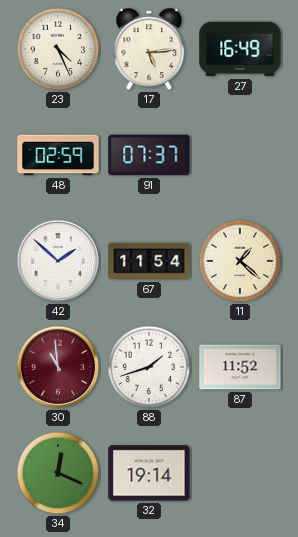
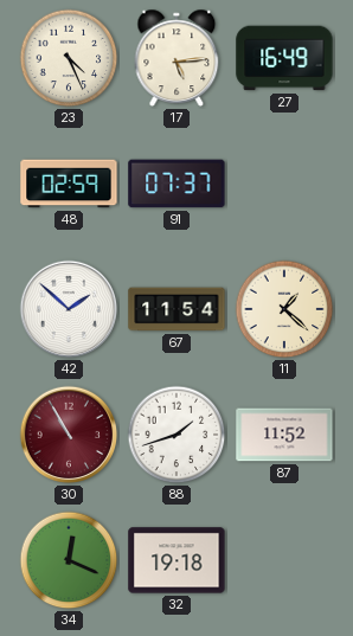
30: 10:59 -> 10:55 (69, 435)
32: 19:14 -> 19:18 (176, 560)
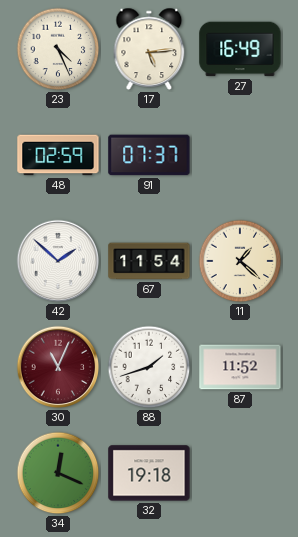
30: 10:55 -> 11:04 (58, 367)
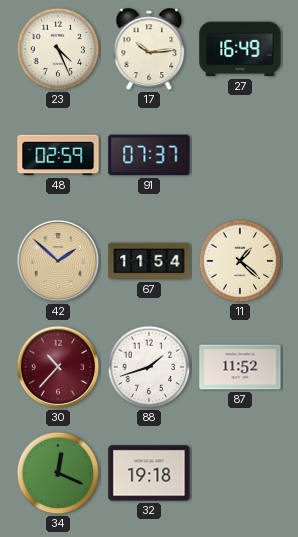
17: 5:14 -> 10:14 (149, 49)
42 dial: white -> champagne (58, 261)
30: 11:04 -> 10:37 (58, 367)
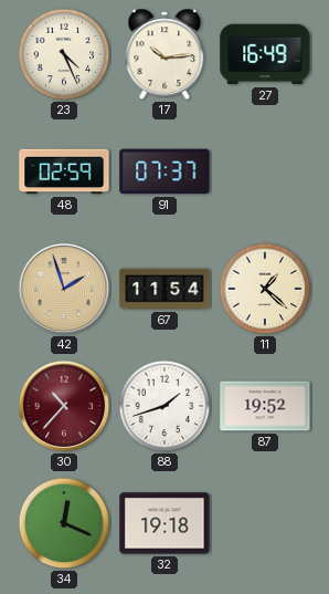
42: 1:52 -> 1:57 (64, 289)
87: 11:52 -> 19:52 (265, 406)
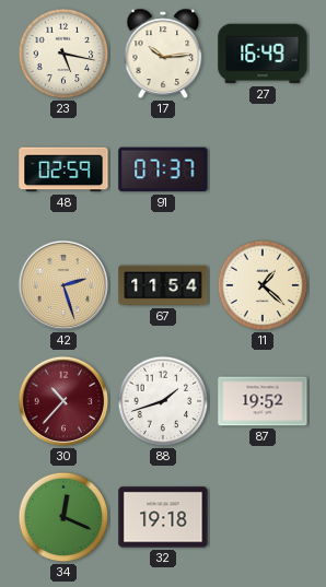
23: 4:26 -> 5:17 (63, 54)
42: 1:57 -> 2:27 (63, 285)
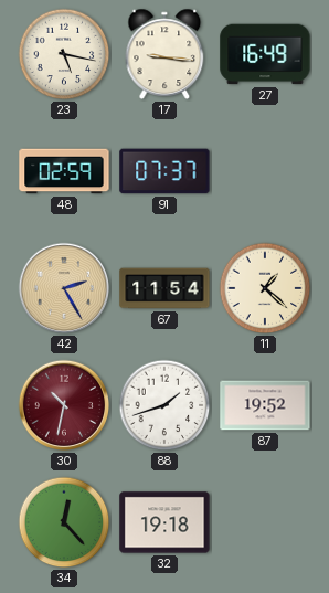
17: 10:14 -> 9:16 (164, 54)
42: 2:27 -> 2:25 (64, 288)
30: 10:37 -> 10:32 (64, 405)
34: 12:19 -> 12:23 (64, 522)
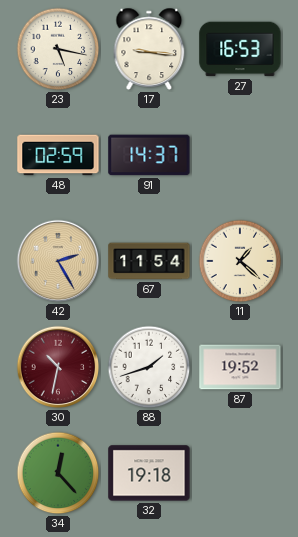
27: 16:49 -> 16:53 (240, 49)
91: 07:37 -> 14:37 (149, 155)
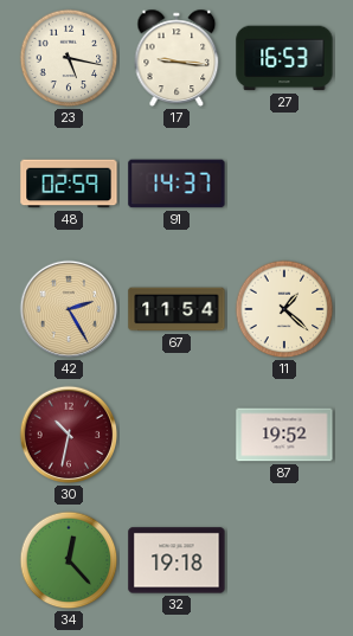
88: 1:42 -> none (149, 367)
